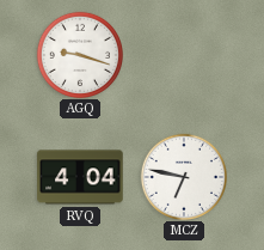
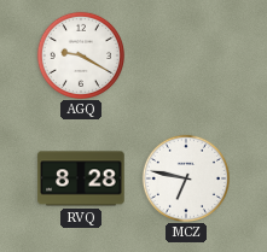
AGQ: 9:18 -> 9:20 (80, 54)
RVQ: 4:04 -> 8:28 (81, 178)
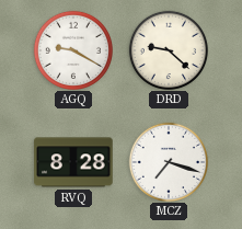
DRD: none -> 9:22 (168, 49)
MCZ: 6:47 -> 7:18 (168, 161)
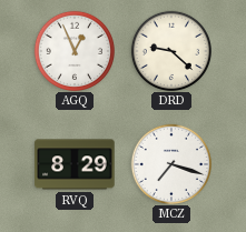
AGQ: 9:20 -> 12:56 (73, 50)
RVQ: 8:28 -> 8:29 (75, 164)
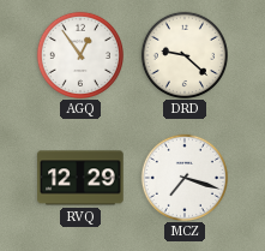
AGQ: 12:56 -> 12:54 (79, 54)
RVQ: 8:29 -> 12:29 (80, 178)
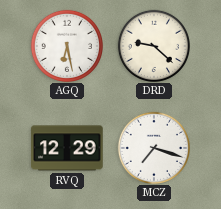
AGQ: 12:54 -> 6:28 (66, 45)
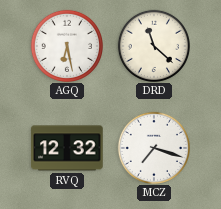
DRD: 9:22 -> 11:22 (153, 45)
RVQ: 12:29 -> 12:32 (67, 148)
